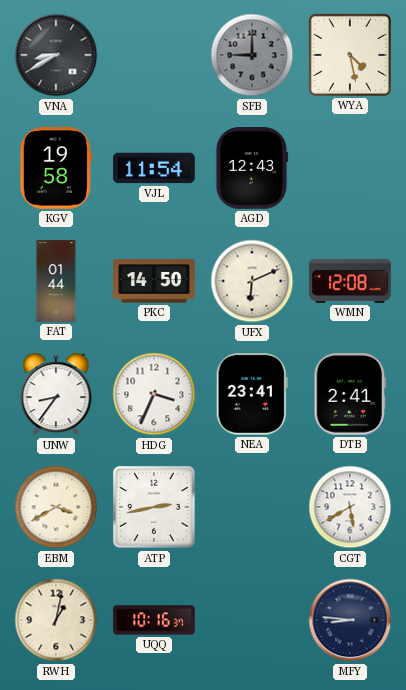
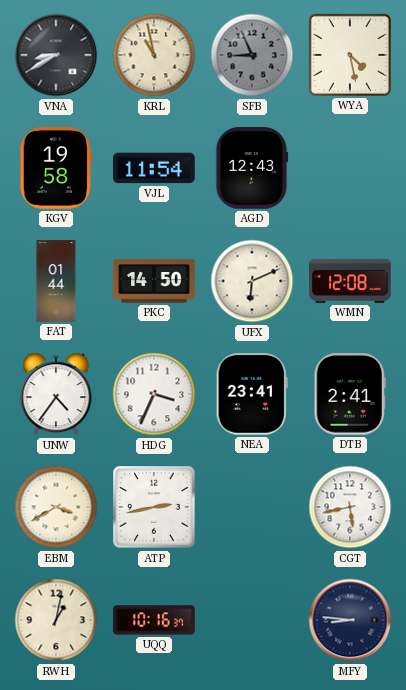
KRL: none -> 10:58 (154, 55)
SFB: 9:00 -> 8:56 (252, 55)
UNW: 8:36 -> 4:36 (56, 394)
CGT: 5:40 -> 5:43 (350, 507)
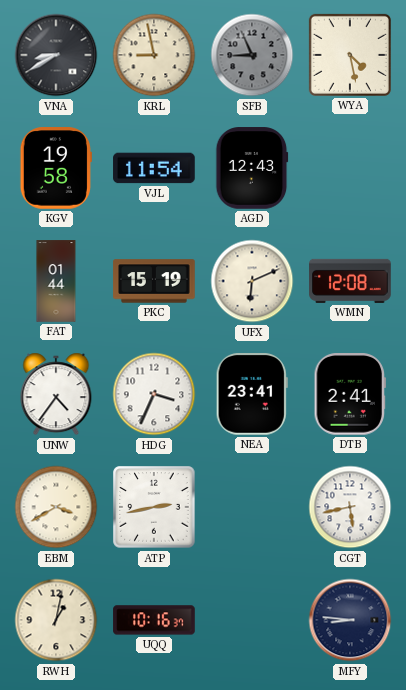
KRL: 10:58 -> 8:58 (154, 55)
PKC: 14:50 -> 15:19 (154, 281)
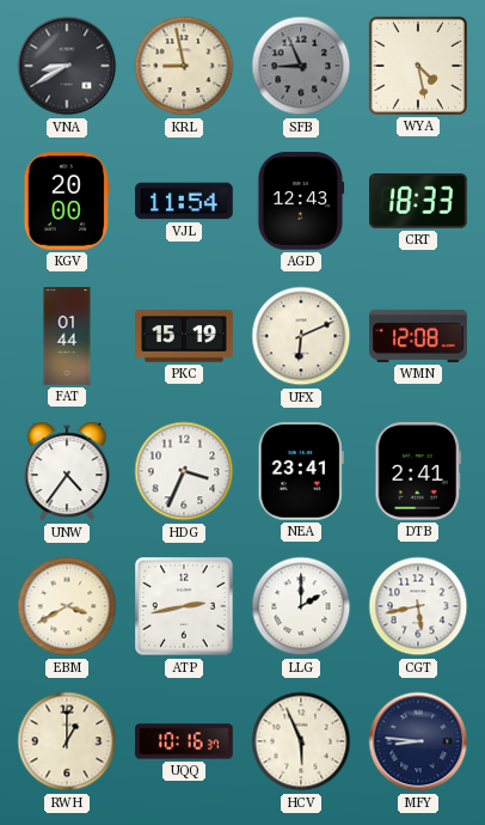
KGV: 19:58 -> 20:00 (67, 201)
CRT: none -> 18:33 (418, 202)
LLG: none -> 2:00 (301, 606)
RWH: 1:02 -> 1:00 (67, 741)
HCV: none -> 5:56 (301, 741)
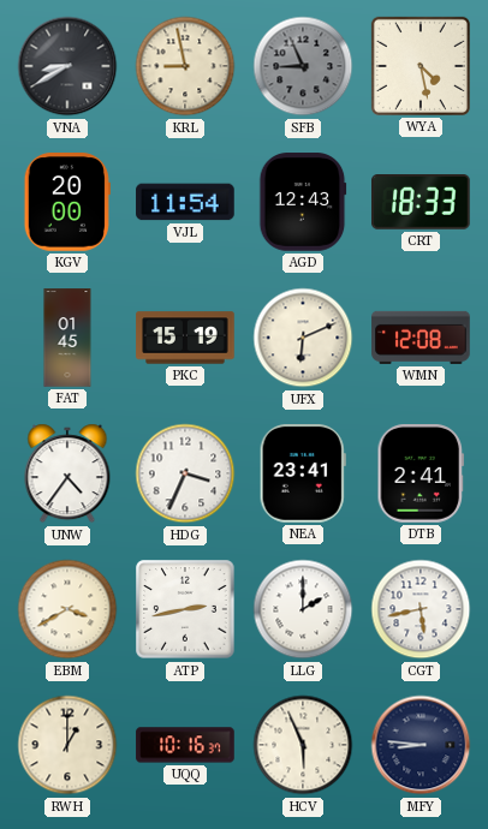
FAT: 01:44 -> 01:45 (67, 338)
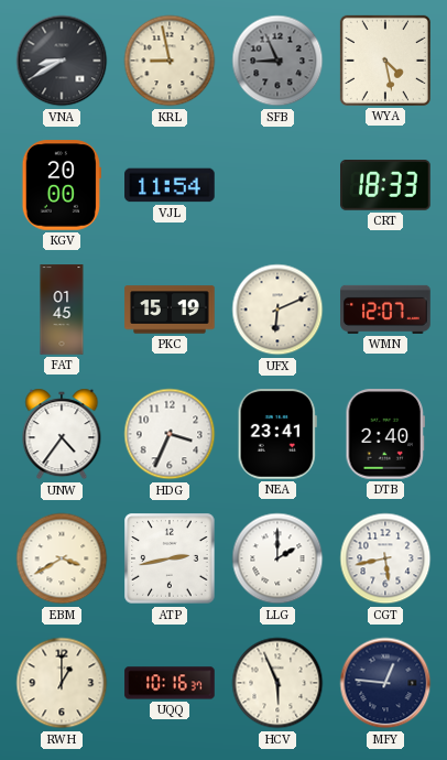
AGD: 12:43 -> none (303, 202)
WMN: 12:08 -> 12:07 (385, 310)
DTB: 2:41 -> 2:40 (384, 434)
MFY: 8:46 -> 12:46 (385, 683)
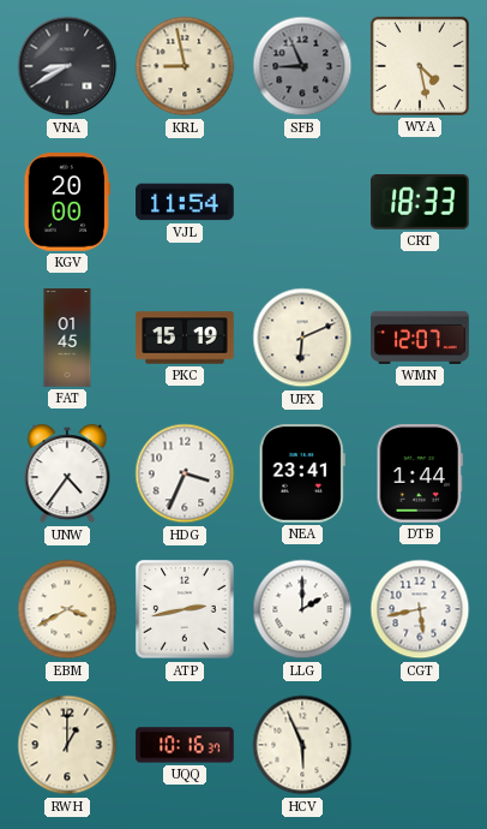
DTB: 2:40 -> 1:44 (419, 473)
MFY: 12:46 -> none (385, 683)
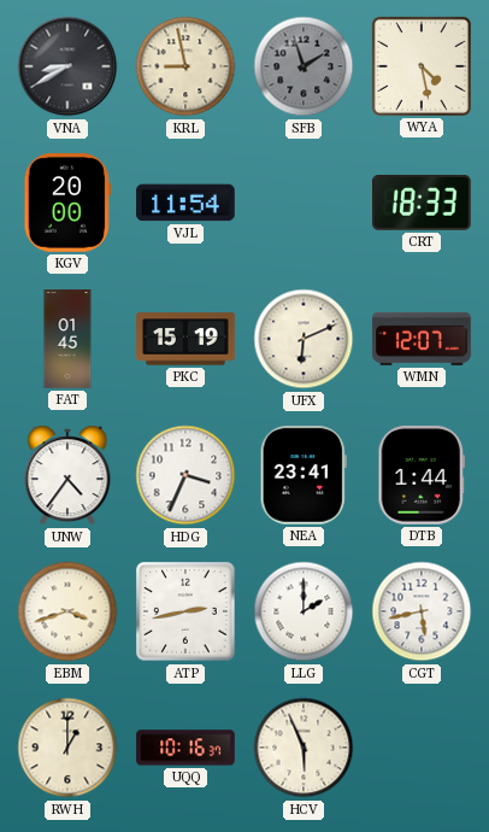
SFB: 8:56 -> 1:57 (304, 66)
EBM: 3:40 -> 3:42 (67, 611)
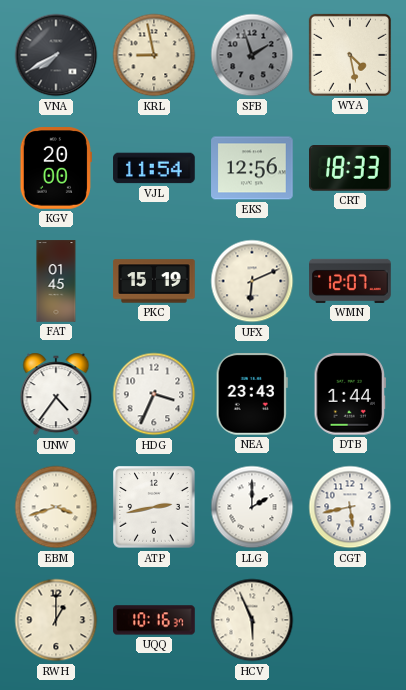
VNA: 8:40 -> 7:40 (56, 55)
EKS: none -> 12:56 (252, 168)
NEA: 23:41 -> 23:43 (252, 394)
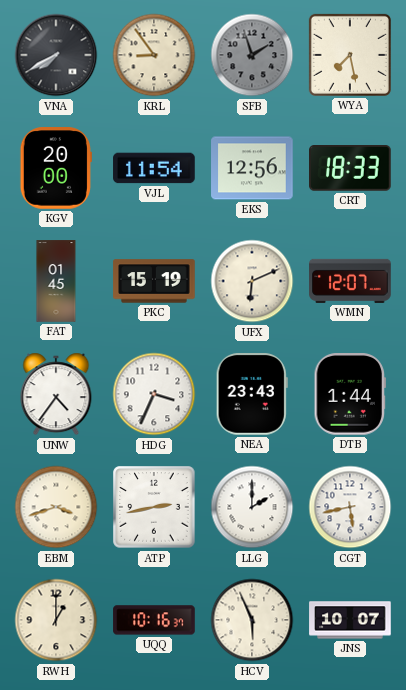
KRL: 8:58 -> 8:54 (154, 55)
WYA: 4:28 -> 7:28 (350, 55)
JNS: none -> 10:07 (350, 620)
